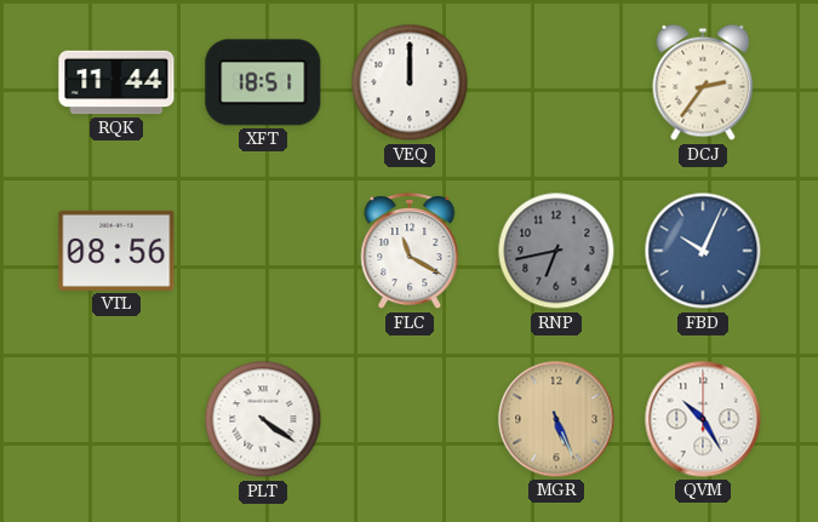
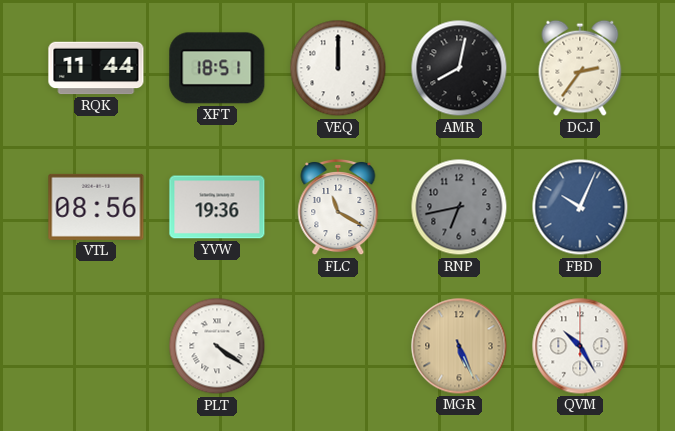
AMR: none -> 8:02 (459, 68)
YVW: none -> 19:36 (217, 207)
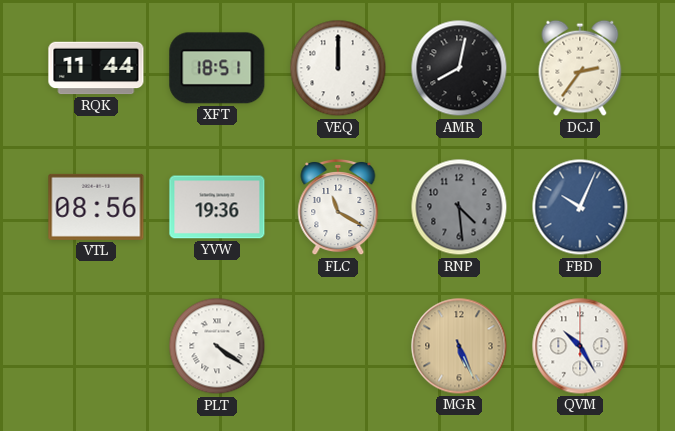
RNP: 6:43 -> 4:29 (459, 207)
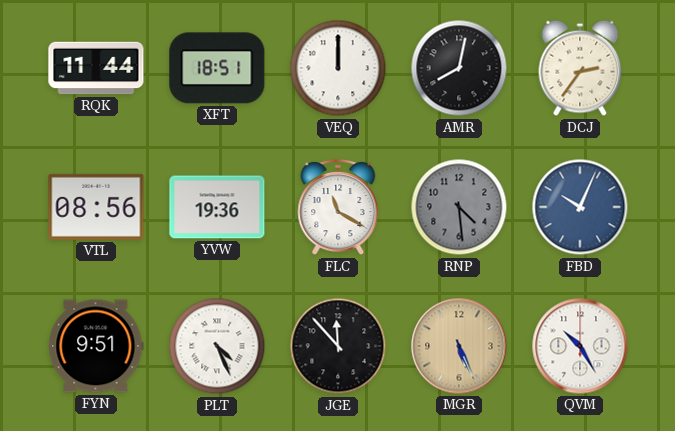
FYN: none -> 9:51 (96, 346)
PLT: 4:21 -> 4:26 (217, 346)
JGE: none -> 11:53 (338, 346)
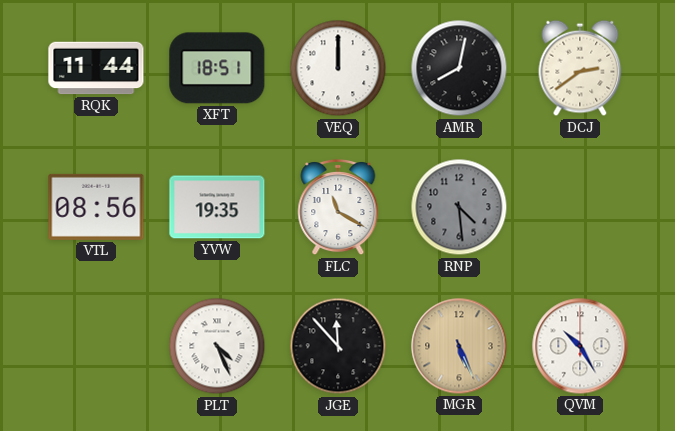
DCJ: 2:36 -> 2:39 (580, 68)
YVW: 19:36 -> 19:35 (217, 207)
FBD: 10:04 -> none (580, 207)
FYN: 9:51 -> none (96, 346)
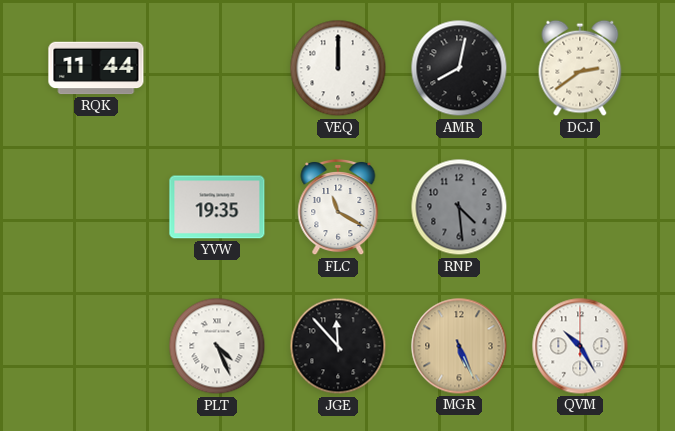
XFT: 18:51 -> none (217, 68)
VTL: 08:56 -> none (96, 207)
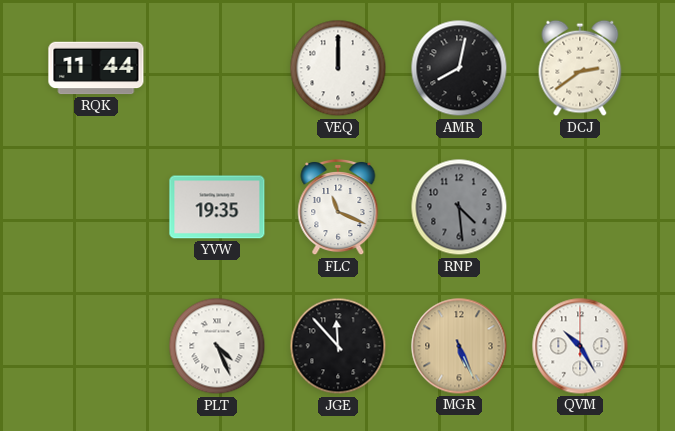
FLC: 11:20 -> 11:19 (338, 207)
